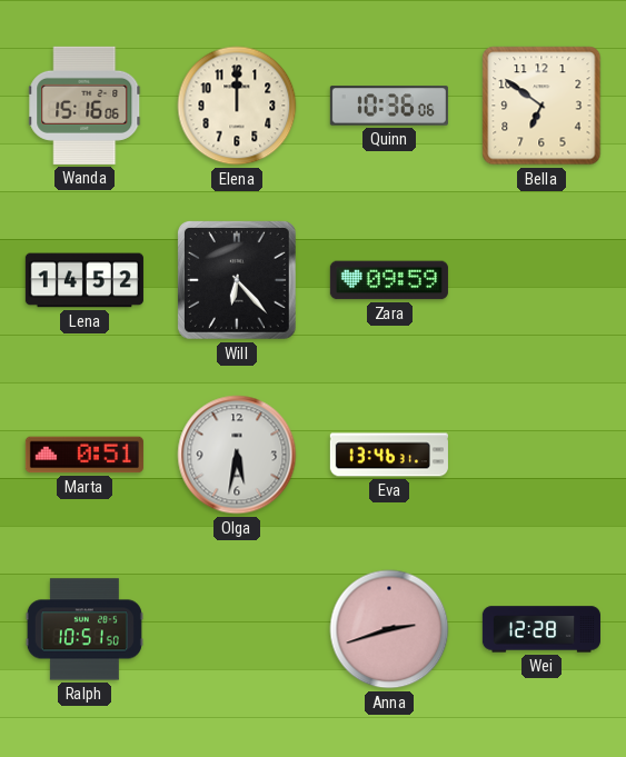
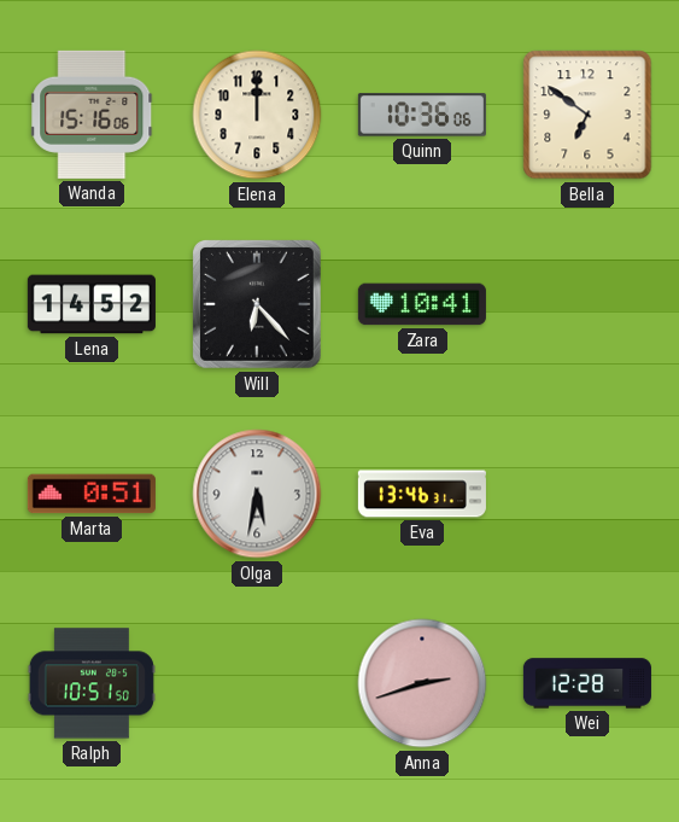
Zara: 09:59 -> 10:41 (422, 304)
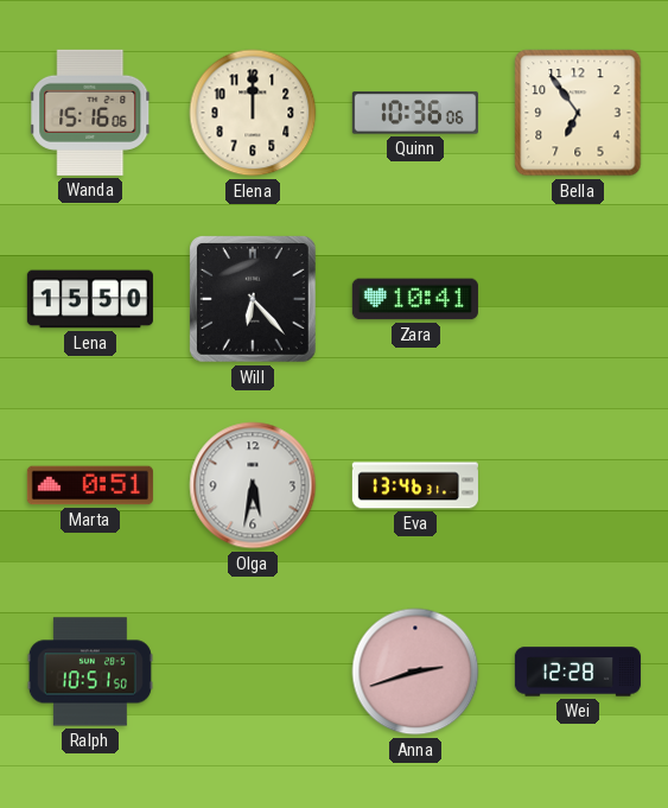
Bella: 6:51 -> 6:54 (578, 113)
Lena: 14:52 -> 15:50 (90, 299)
